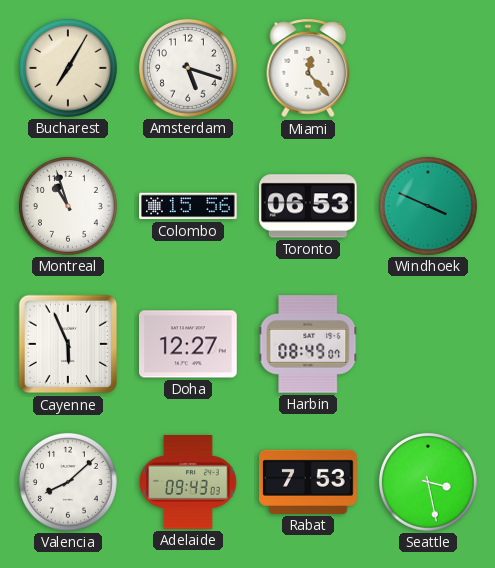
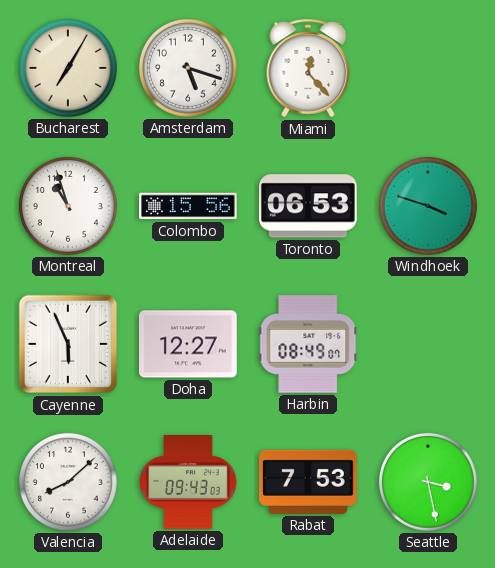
Windhoek: 3:49 -> 3:48 (428, 206)
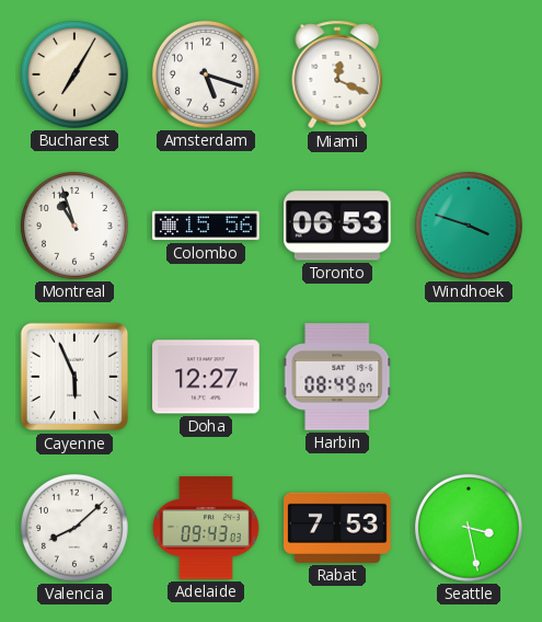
Miami: 12:23 -> 12:19 (337, 74)
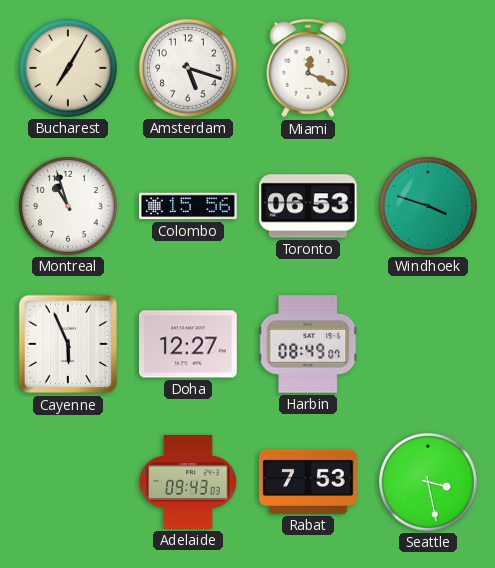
Valencia: 8:08 -> none (74, 528)
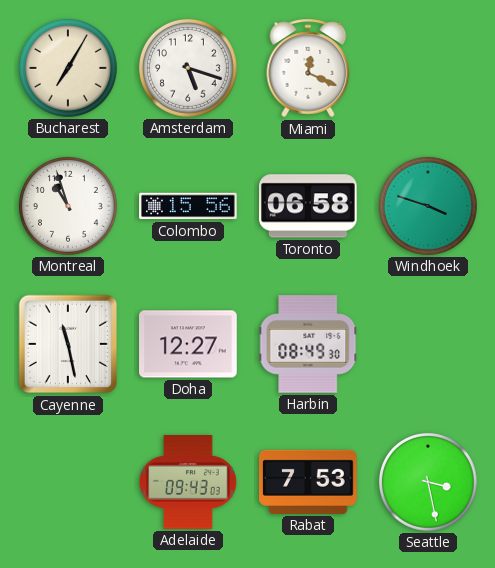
Toronto: 06:53 -> 06:58 (309, 206)
Cayenne: 5:56 -> 11:28 (68, 344)
Harbin: 08:49:07 -> 08:49:30 (308, 344)
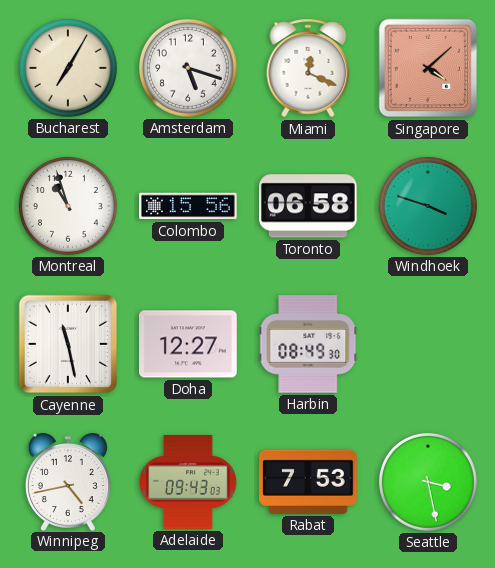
Singapore: none -> 4:08 (428, 68)
Winnipeg: none -> 4:43 (68, 482)
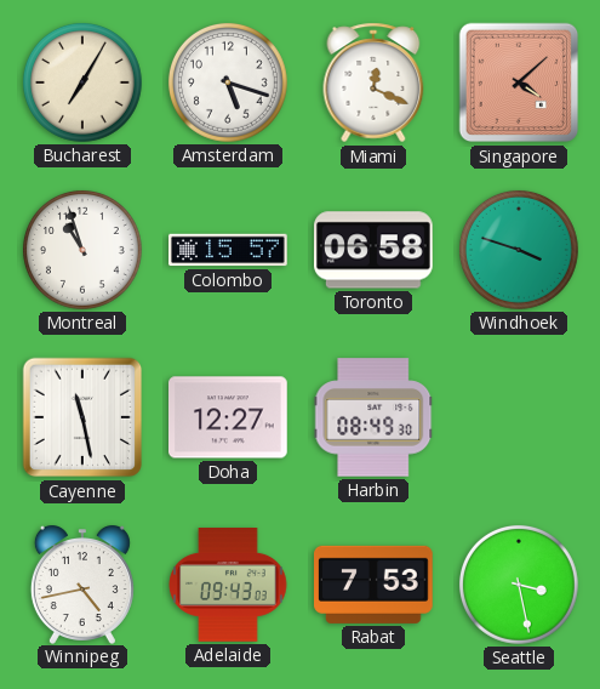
Colombo: 15:56 -> 15:57 (228, 250)
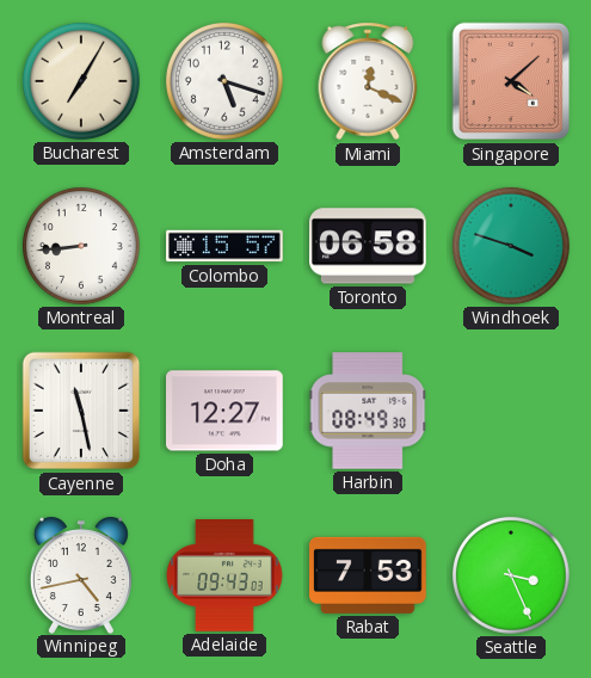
Montreal: 10:57 -> 8:44 (81, 246)
Seattle: 3:28 -> 3:26 (511, 575)
